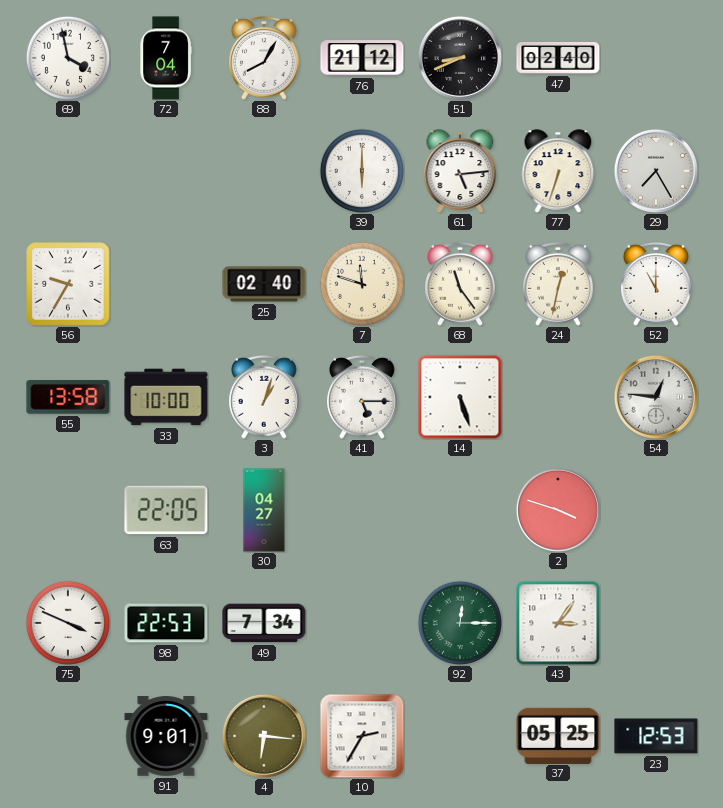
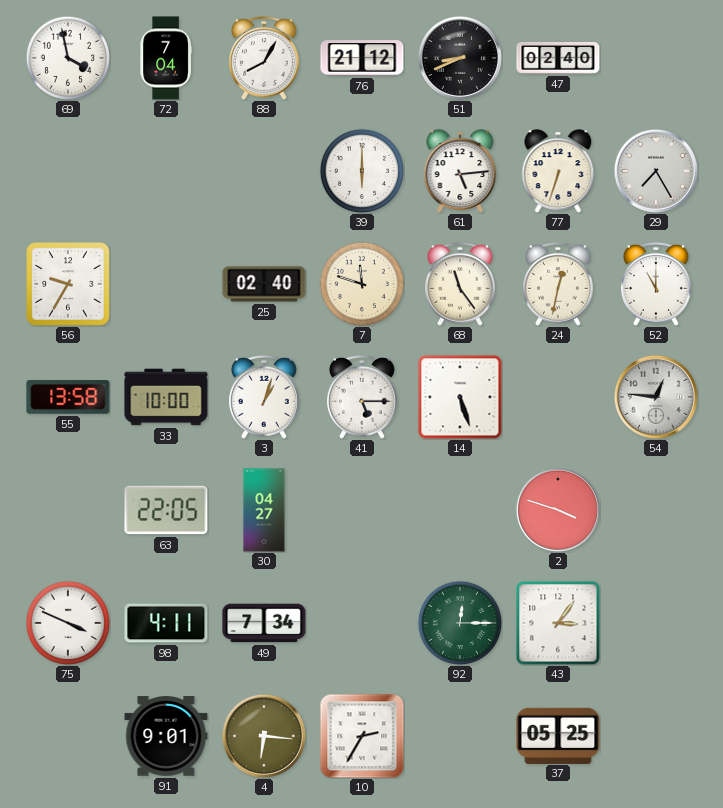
98: 22:53 -> 4:11 (166, 623)
23: 12:53 -> none (656, 736)
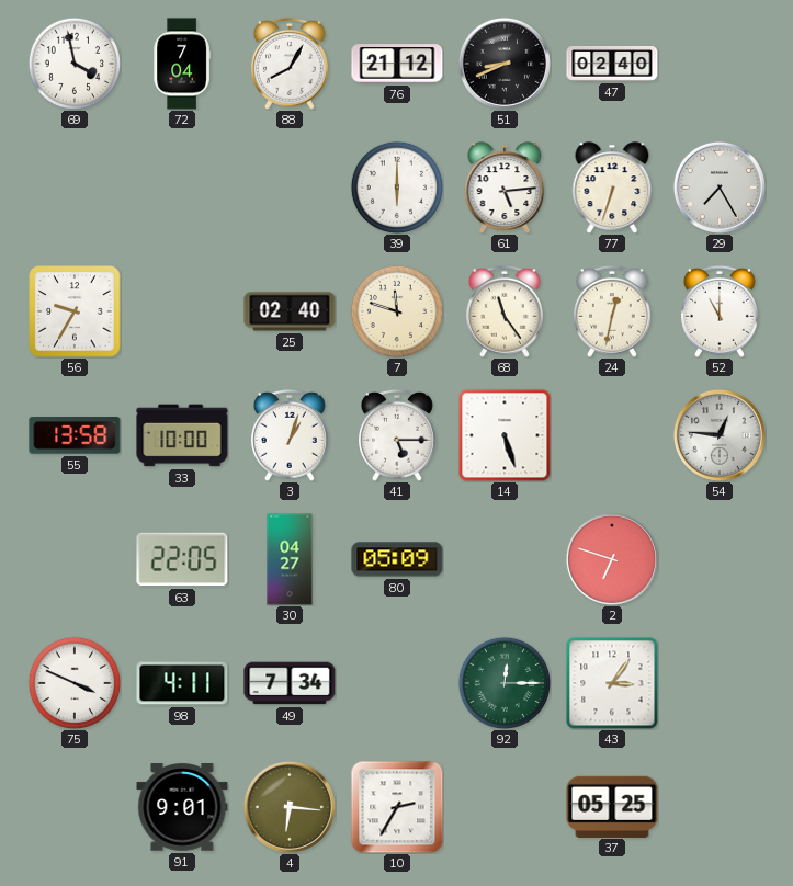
80: none -> 05:09 (397, 559)
2: 3:48 -> 6:48 (612, 559)
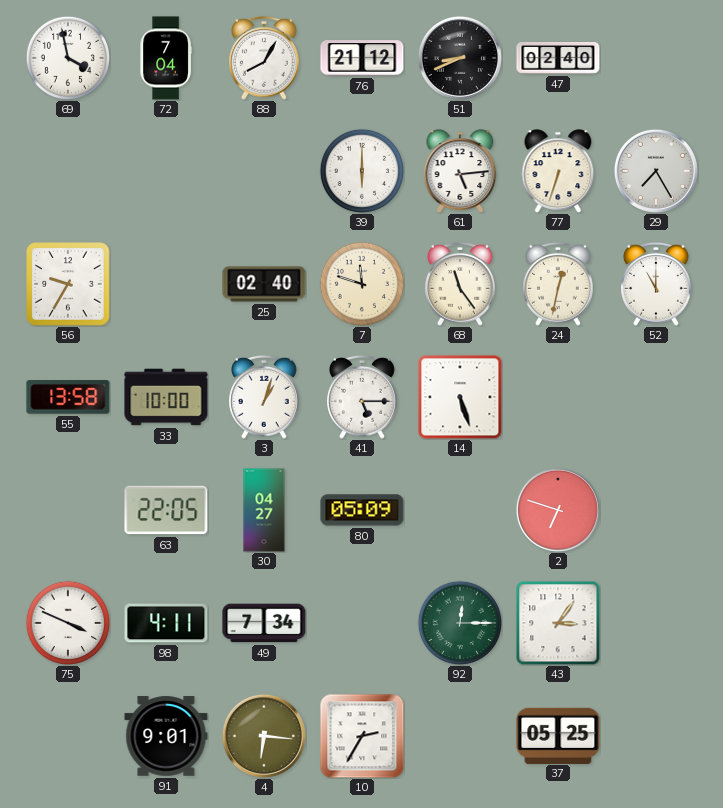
54: 12:46 -> none (720, 435)
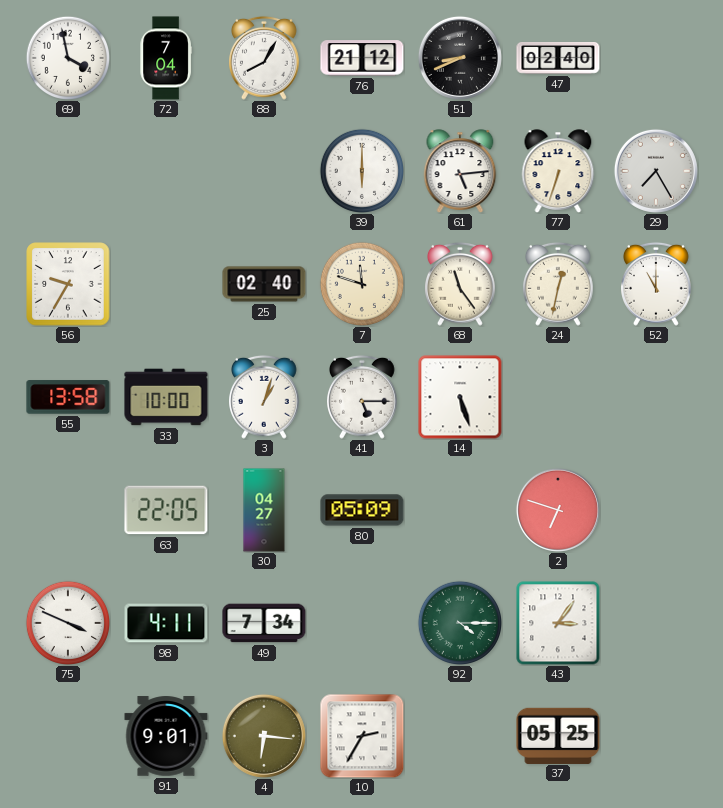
92: 12:15 -> 4:15 (459, 622)
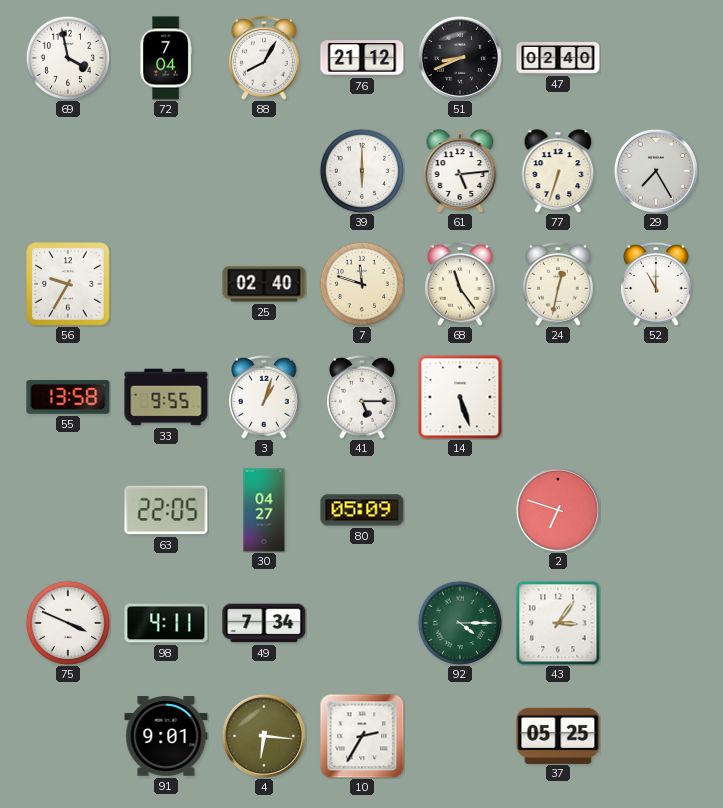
33: 10:00 -> 9:55 (166, 397)
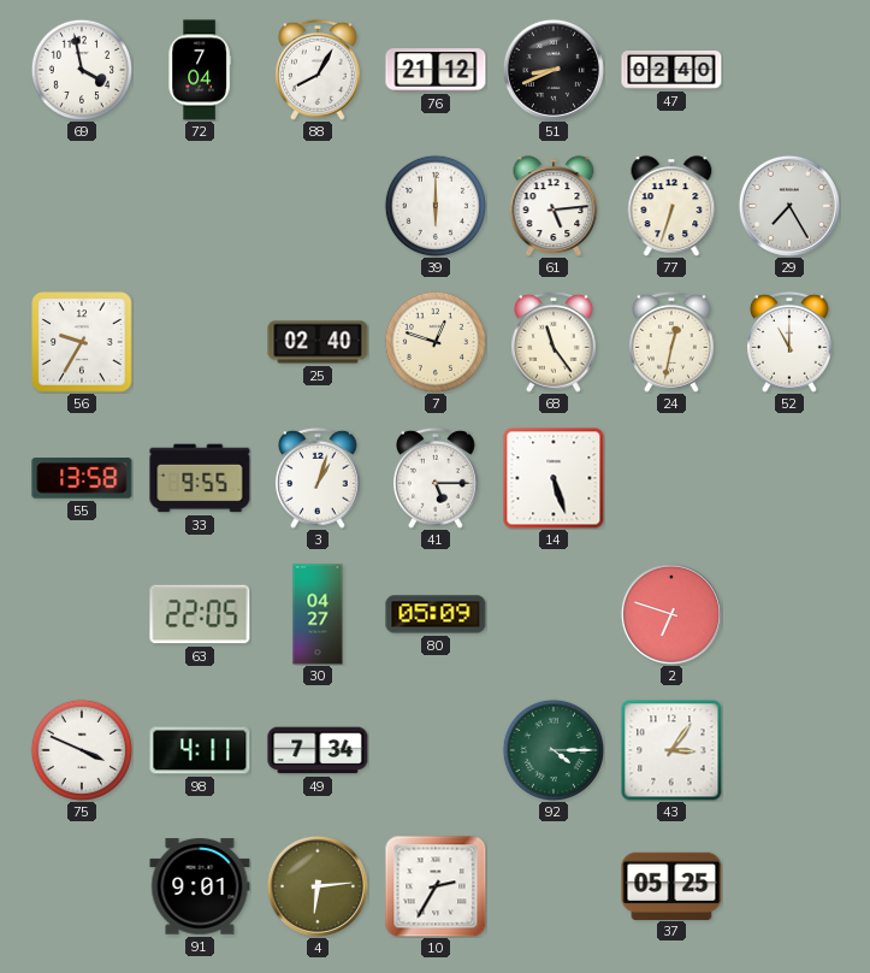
7: 11:48 -> 12:48 (434, 341)
4: 6:16 -> 6:14 (318, 886)
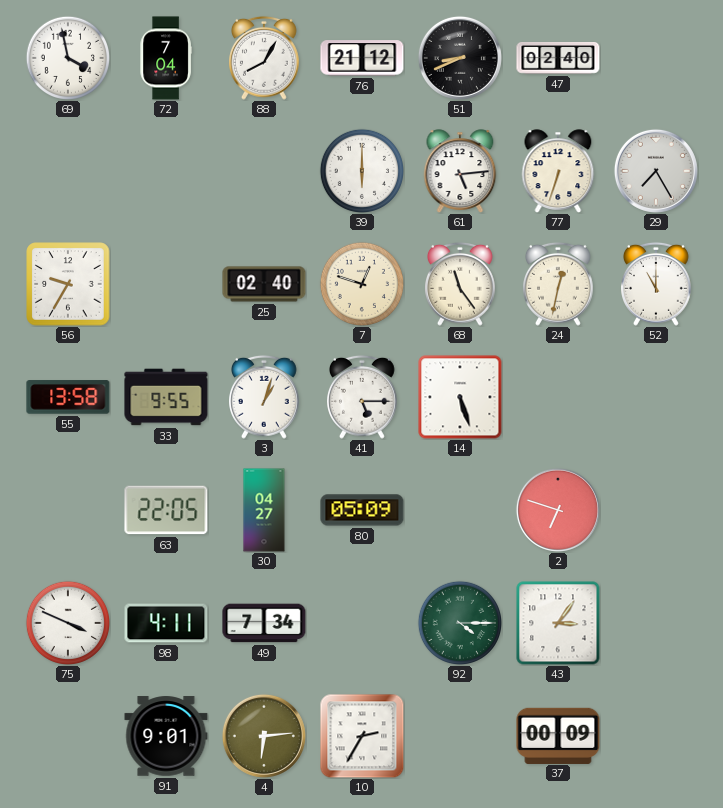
37: 05:25 -> 00:09 (558, 735)
